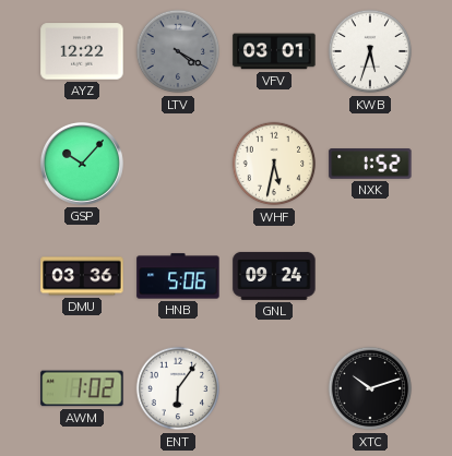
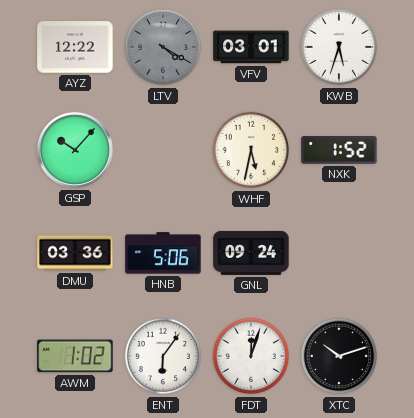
FDT: none -> 12:03 (251, 356)
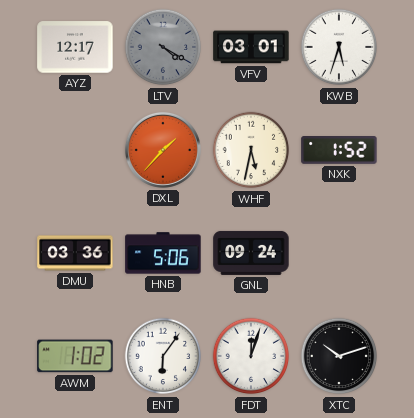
AYZ: 12:22 -> 12:17 (75, 47)
GSP: 10:07 -> none (75, 150)
DXL: none -> 1:37 (163, 150)
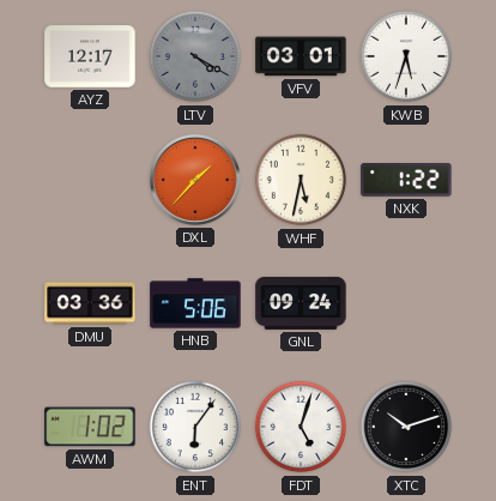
NXK: 1:52 -> 1:22 (406, 181)
FDT: 12:03 -> 5:03 (301, 427)
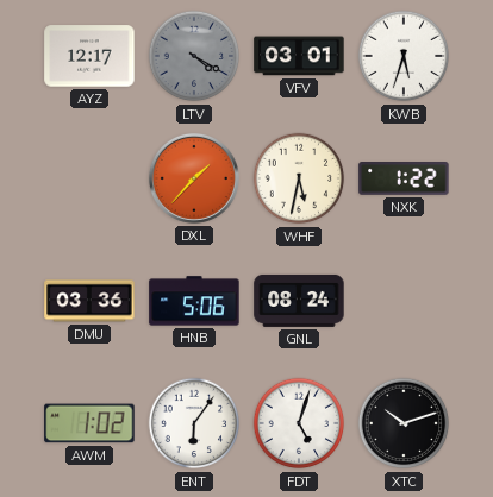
GNL: 09:24 -> 08:24 (299, 301)
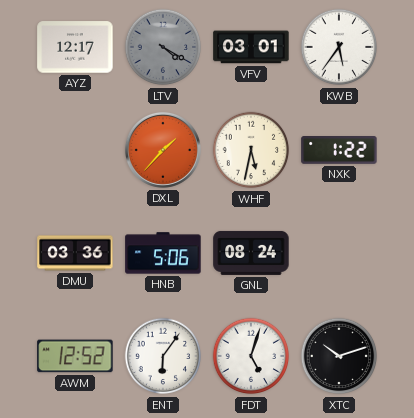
KWB: 5:33 -> 5:36 (339, 47)
AWM: 1:02 -> 12:52 (75, 356)
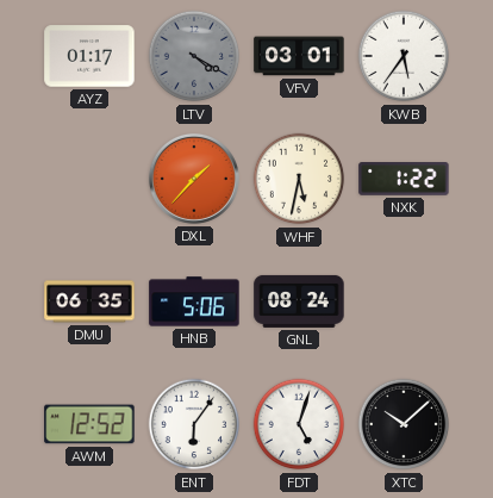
AYZ: 12:17 -> 01:17 (89, 56)
DMU: 03:36 -> 06:35 (89, 301)
XTC: 10:12 -> 10:08 (404, 424)
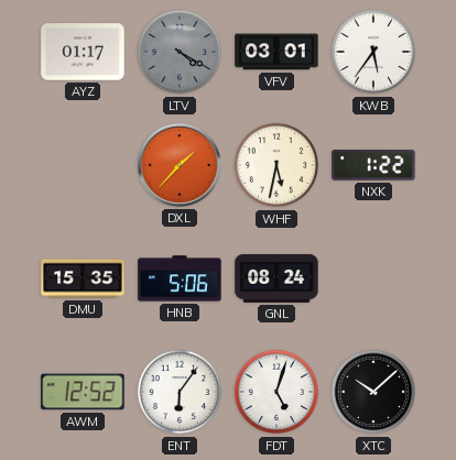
DMU: 06:35 -> 15:35 (83, 278)
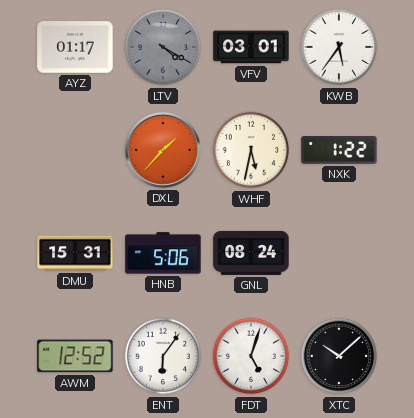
DMU: 15:35 -> 15:31 (75, 253)
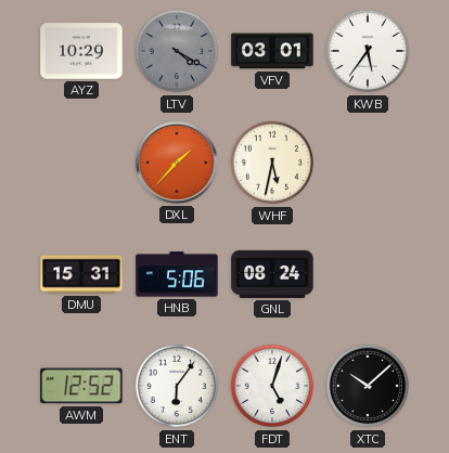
AYZ: 01:17 -> 10:29 (81, 51)
NXK: 1:22 -> none (339, 151)
